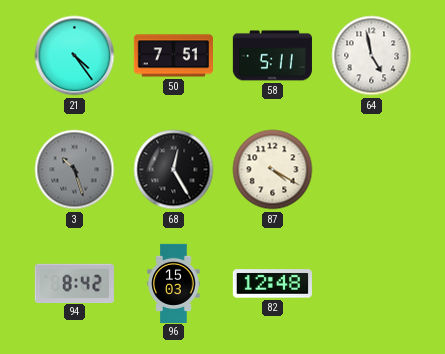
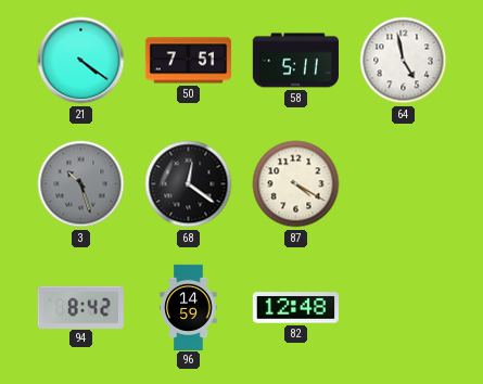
21: 4:24 -> 4:21 (81, 61)
68: 12:25 -> 12:21 (189, 184)
96: 15:03 -> 14:59 (189, 307)
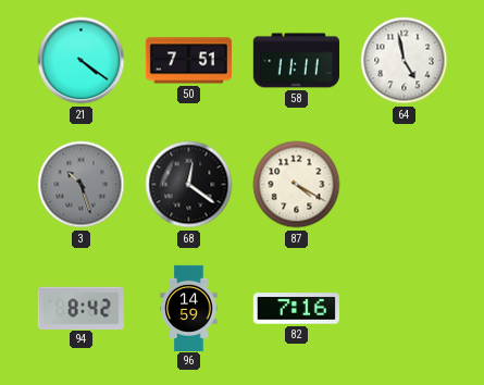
58: 5:11 -> 11:11 (296, 61)
82: 12:48 -> 7:16 (296, 309)
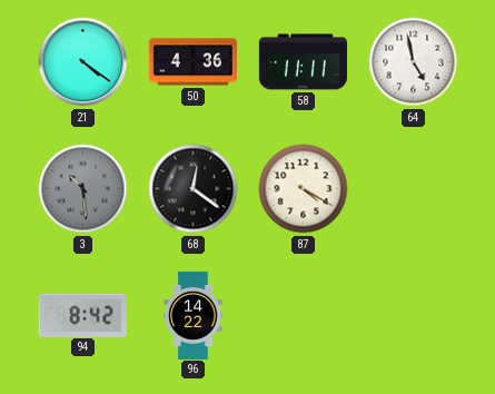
50: 7:51 -> 4:36 (192, 62)
3: 10:27 -> 10:29 (83, 189)
96: 14:59 -> 14:22 (194, 315)
82: 7:16 -> none (296, 309)
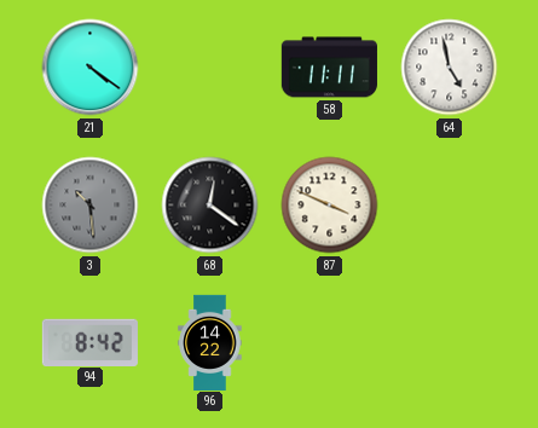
50: 4:36 -> none (192, 62)
87: 4:20 -> 3:49 (330, 206)
